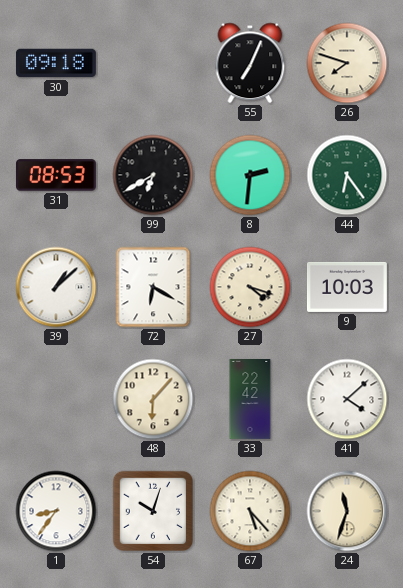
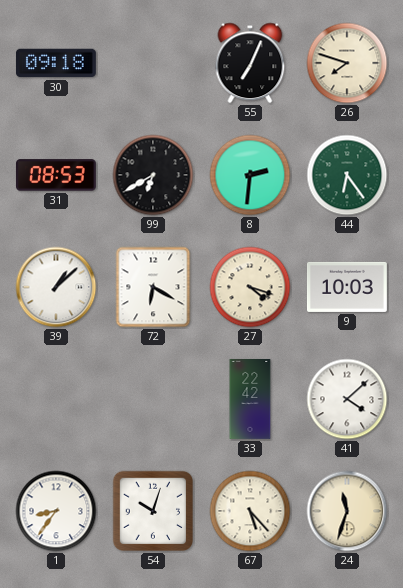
48: 6:07 -> none (153, 399)
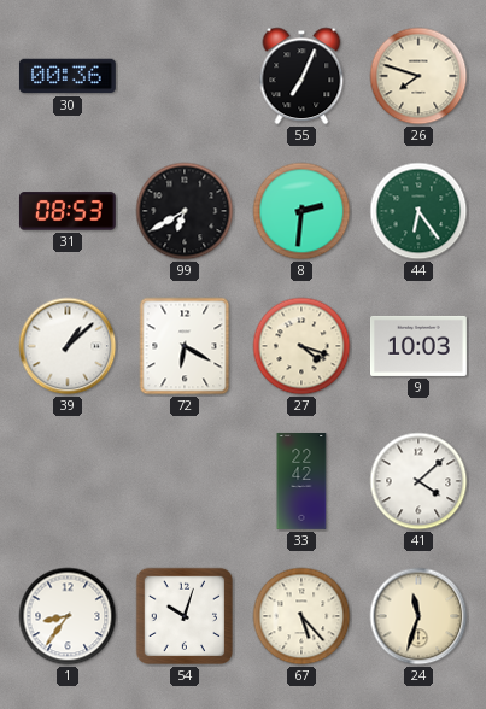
30: 09:18 -> 00:36 (68, 76)
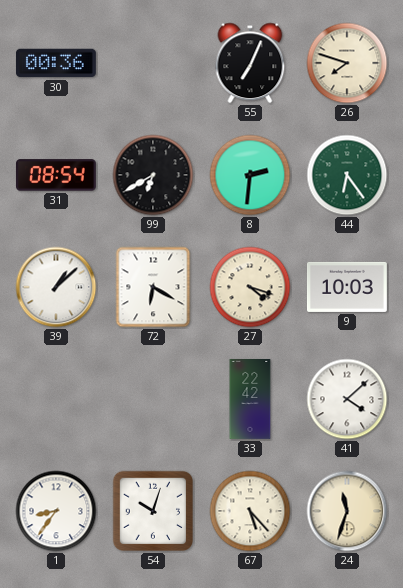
31: 08:53 -> 08:54 (56, 175)
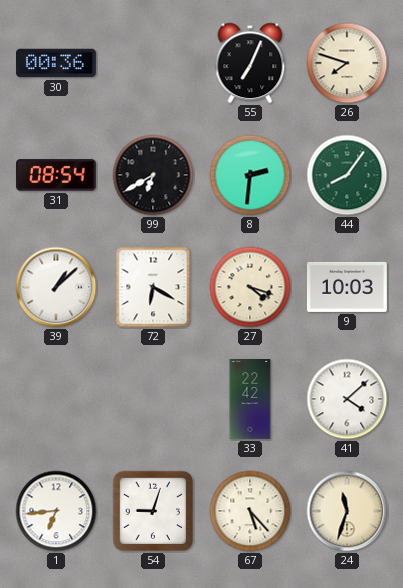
44: 6:24 -> 8:06 (347, 175)
1: 8:36 -> 6:44 (56, 511)
54: 10:03 -> 9:03 (153, 511)
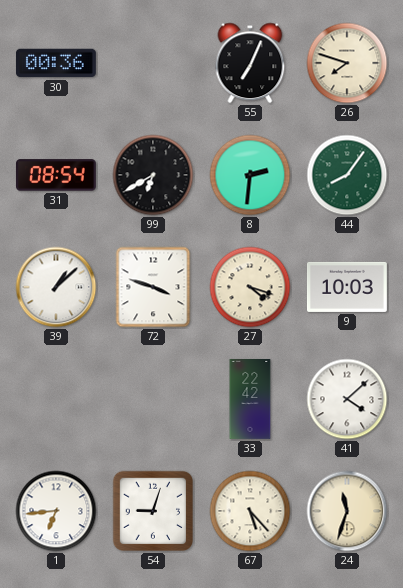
72: 6:20 -> 3:48 (153, 287)
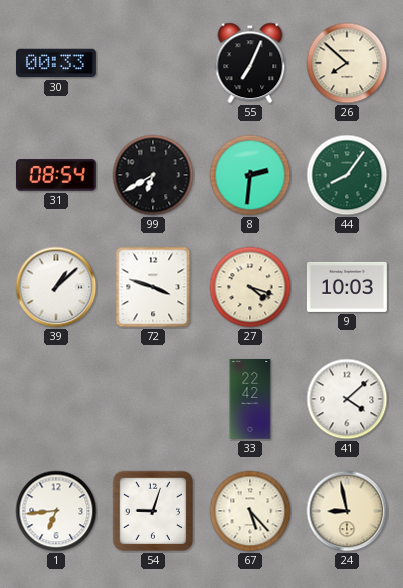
30: 00:36 -> 00:33 (56, 63)
26: 7:48 -> 7:52 (347, 63)
24: 11:33 -> 8:58 (347, 511)
